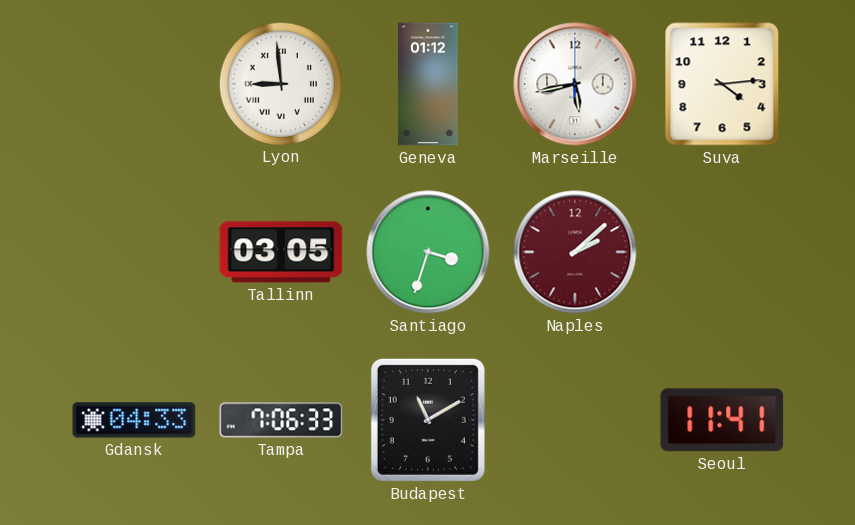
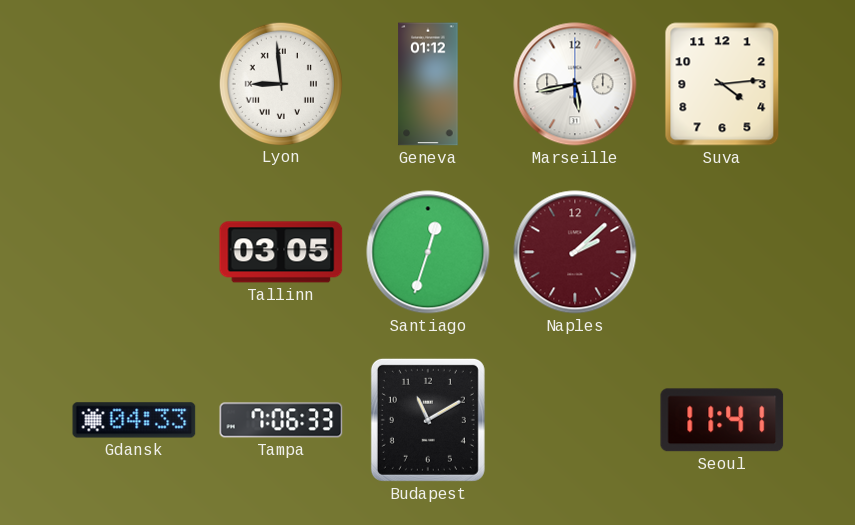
Santiago: 3:33 -> 12:33 (428, 252)
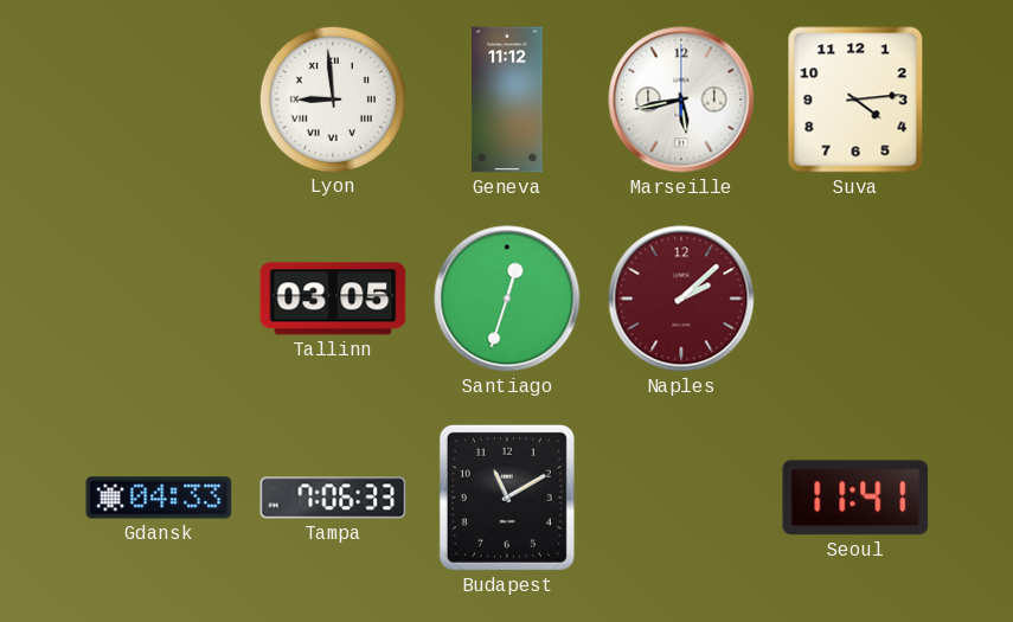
Geneva: 01:12 -> 11:12 (507, 100)
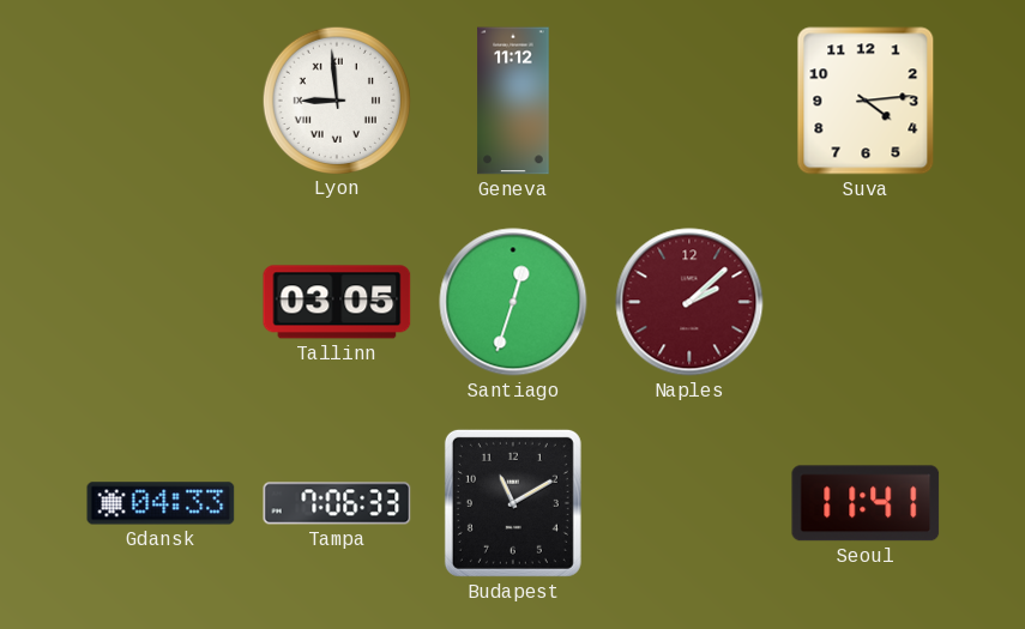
Marseille: 5:43 -> none (681, 100)
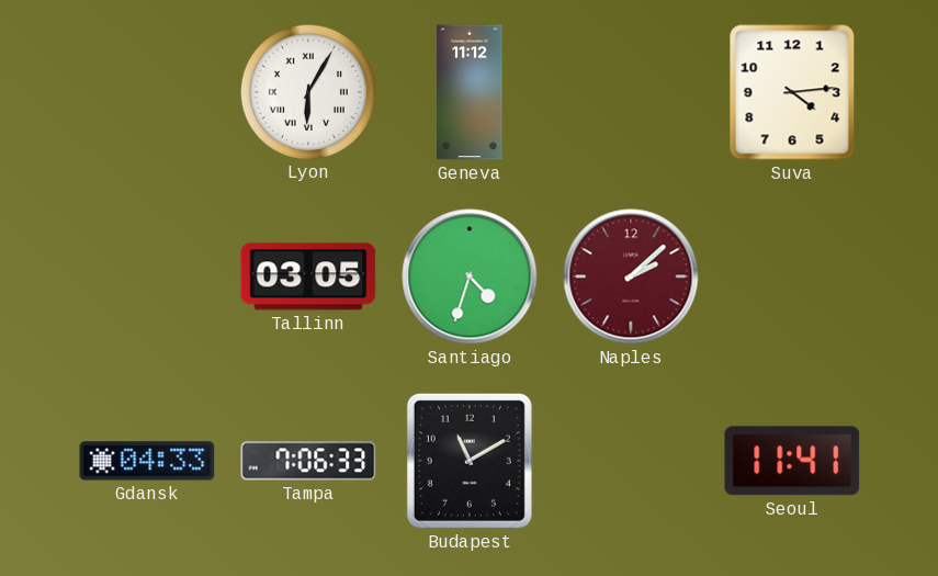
Lyon: 8:59 -> 6:05 (307, 91)
Santiago: 12:33 -> 4:33 (470, 276)
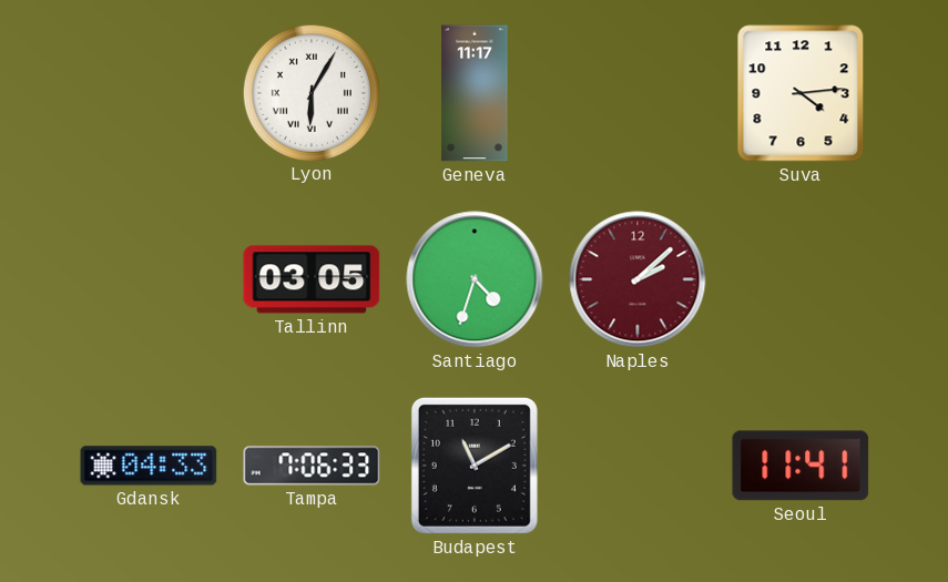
Geneva: 11:12 -> 11:17 (475, 93)
